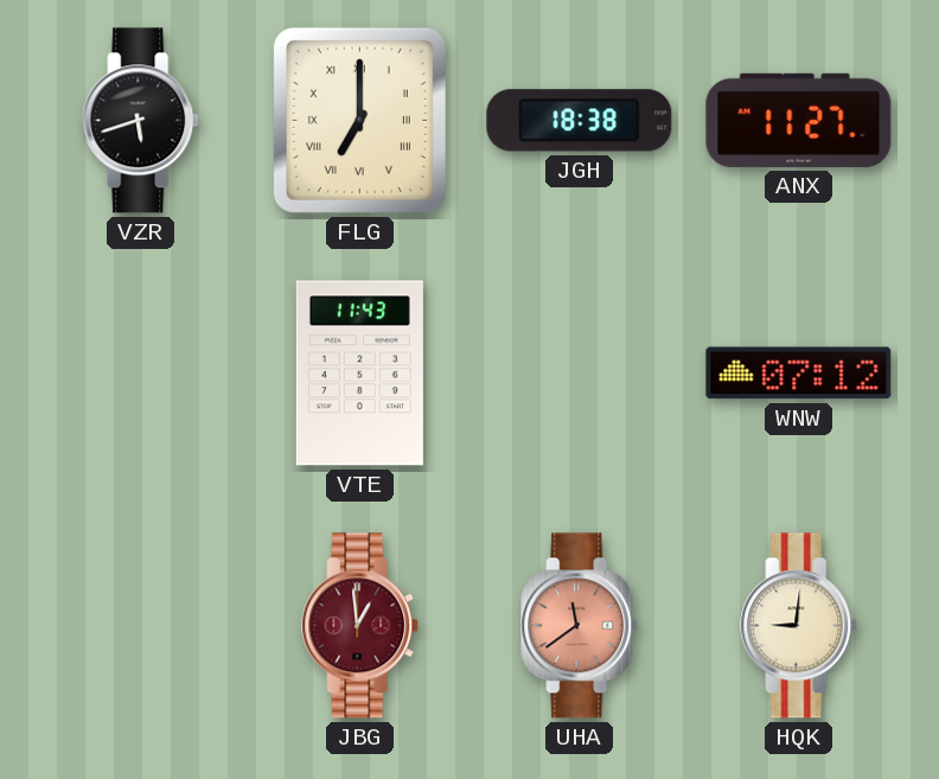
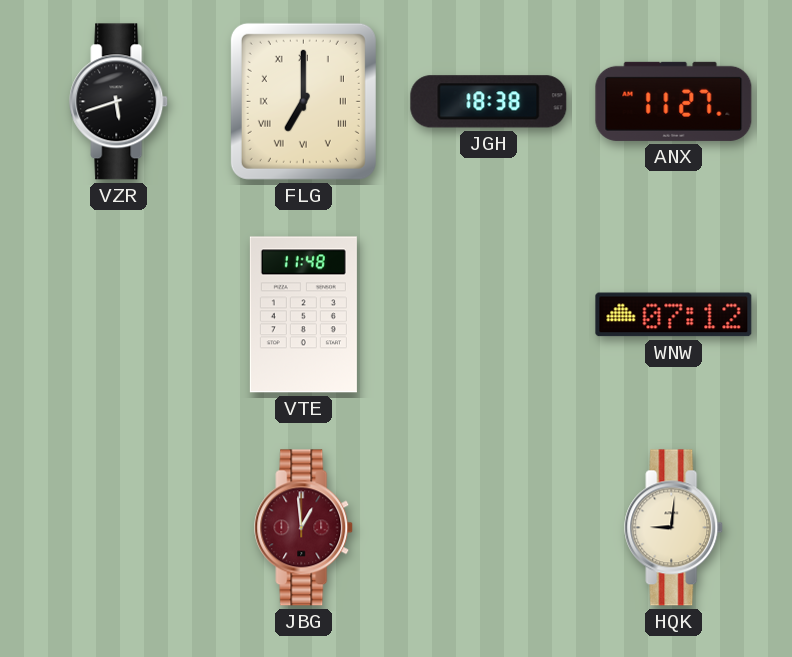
VTE: 11:43 -> 11:48 (303, 315)
UHA: 11:39 -> none (580, 626)
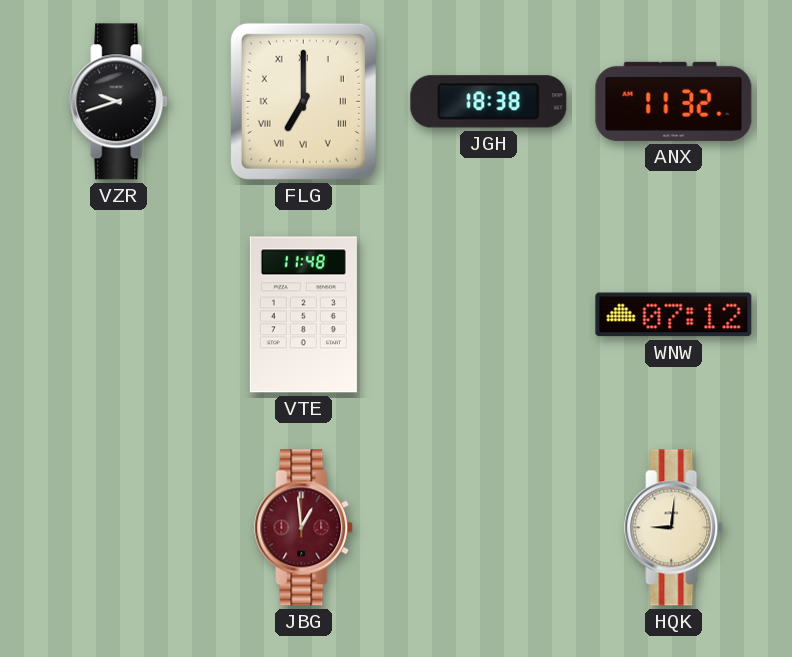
VZR: 5:42 -> 9:42 (119, 102)
ANX: 11:27 -> 11:32 (674, 101)
